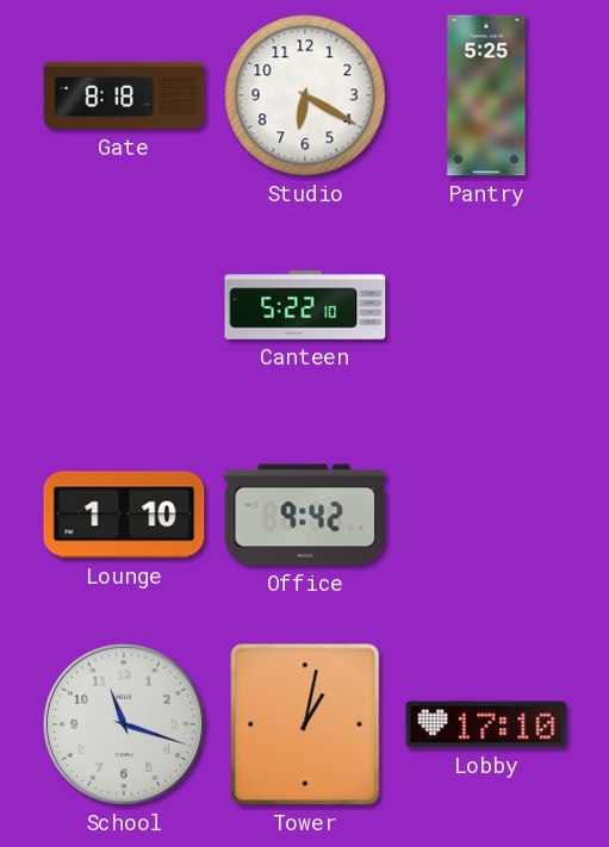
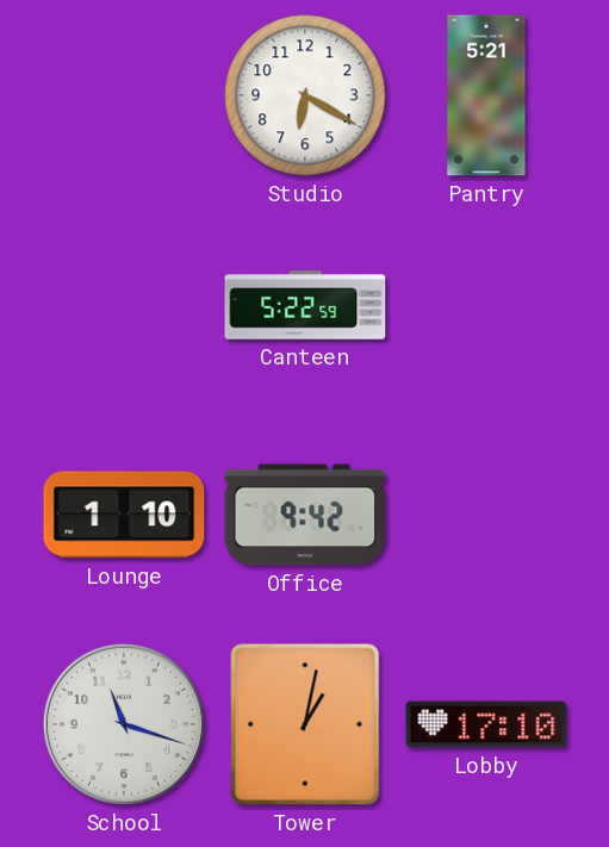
Gate: 8:18 -> none (124, 95)
Pantry: 5:25 -> 5:21 (486, 95)
Canteen: 5:22:10 -> 5:22:59 (305, 305)
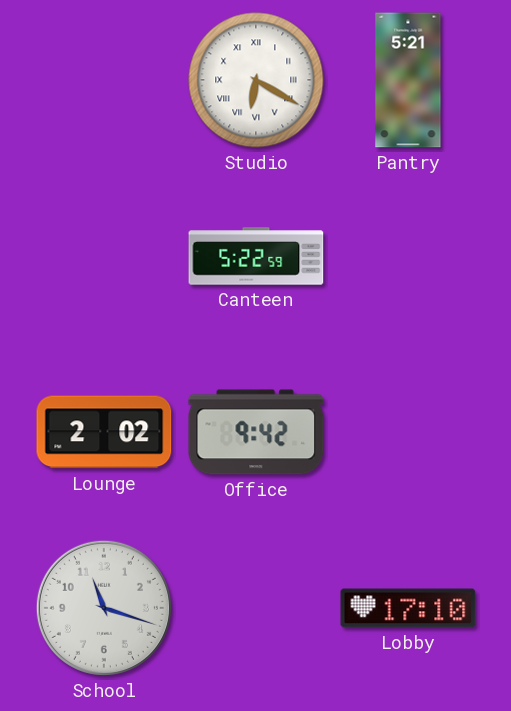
Studio numerals: Arabic -> Roman (256, 80)
Lounge: 1:10 -> 2:02 (104, 432)
Tower: 1:02 -> none (305, 724)
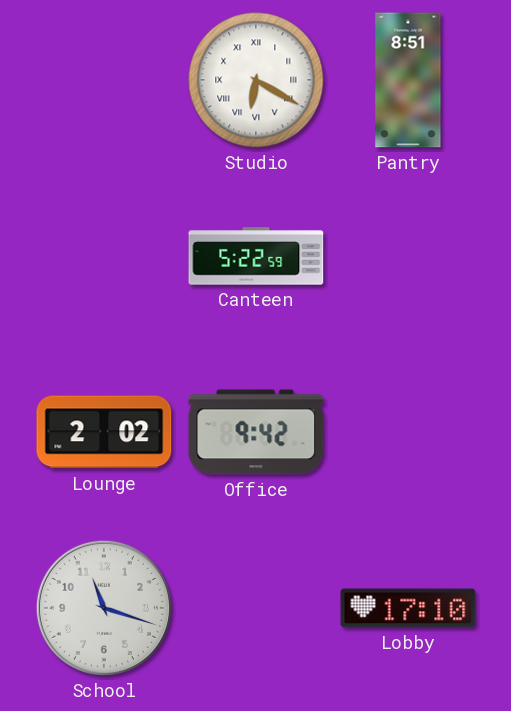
Pantry: 5:21 -> 8:51 (408, 80)
